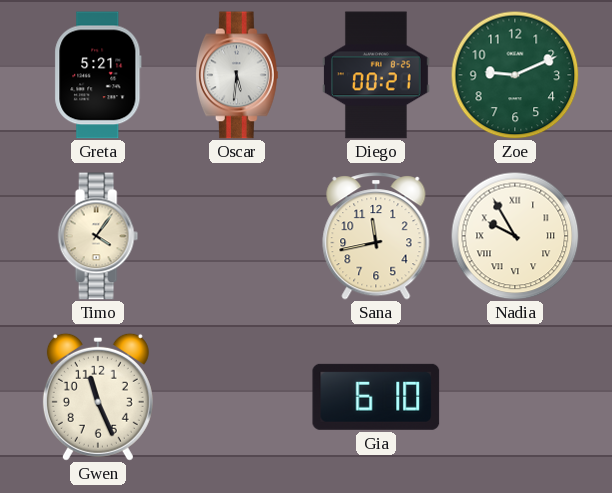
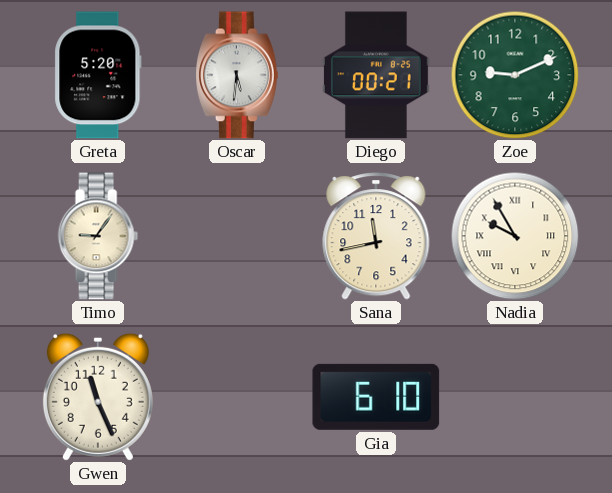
Greta: 5:21 -> 5:20 (98, 75)
Timo: 4:06 -> 9:06 (98, 236)
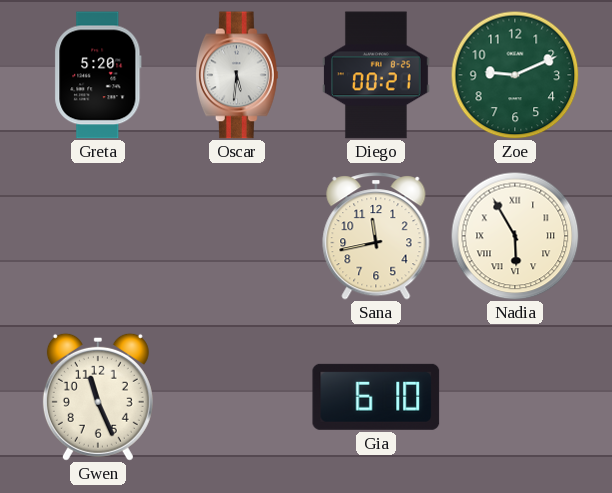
Timo: 9:06 -> none (98, 236)
Nadia: 9:55 -> 5:55 (515, 236)
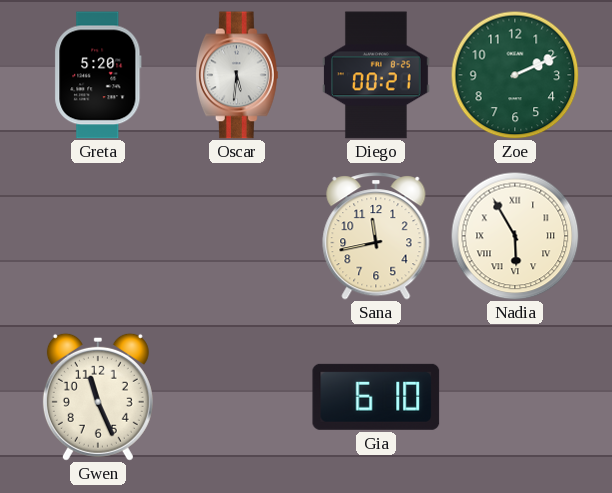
Zoe: 9:11 -> 2:11 (515, 75)
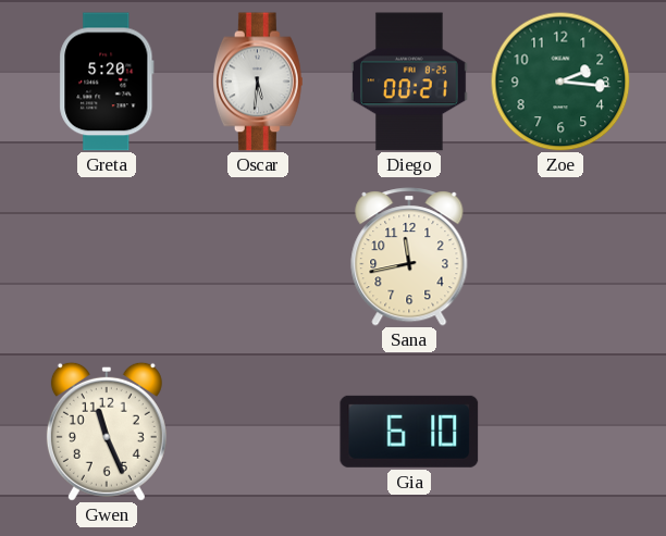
Zoe: 2:11 -> 2:16 (560, 82)
Nadia: 5:55 -> none (515, 236)
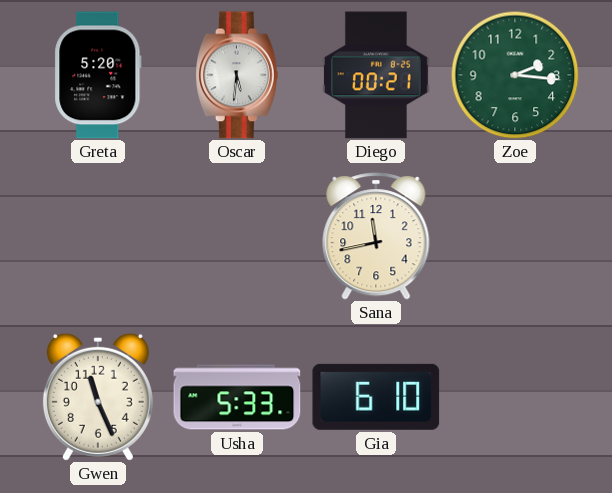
Usha: none -> 5:33 (237, 397)
